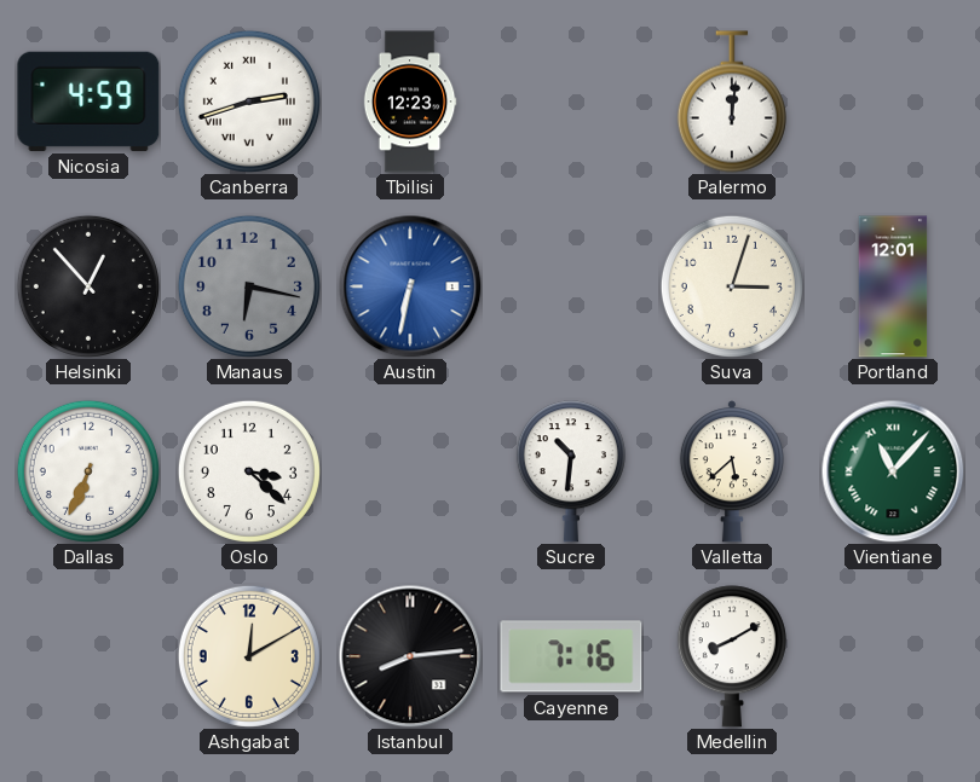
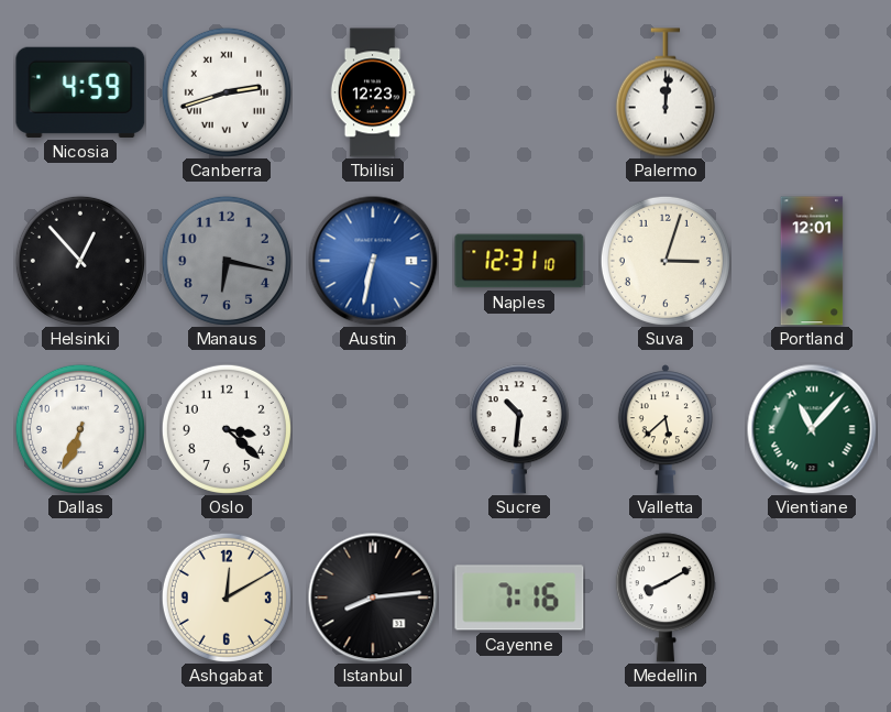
Naples: none -> 12:31 (519, 261)
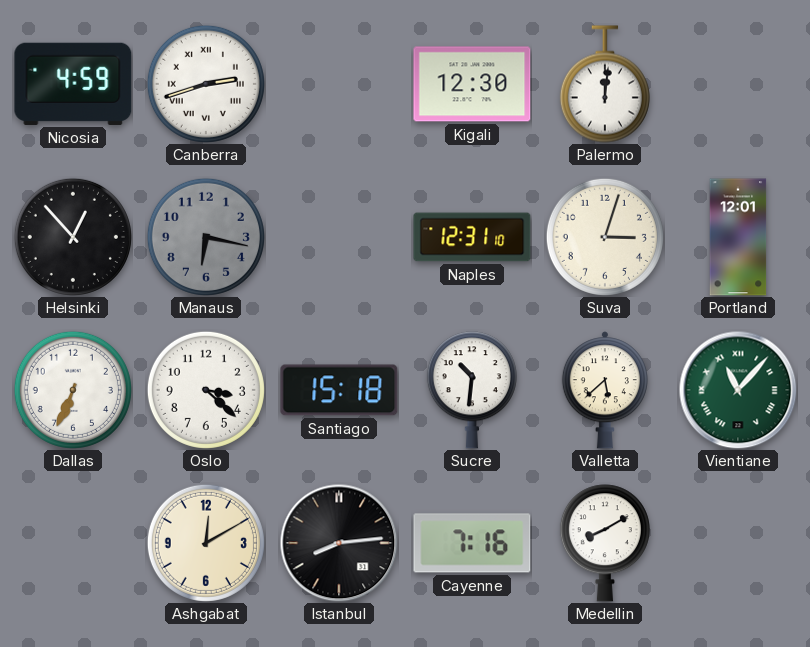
Tbilisi: 12:23 -> none (373, 92)
Kigali: none -> 12:30 (472, 84)
Austin: 6:32 -> none (373, 261)
Santiago: none -> 15:18 (339, 390)
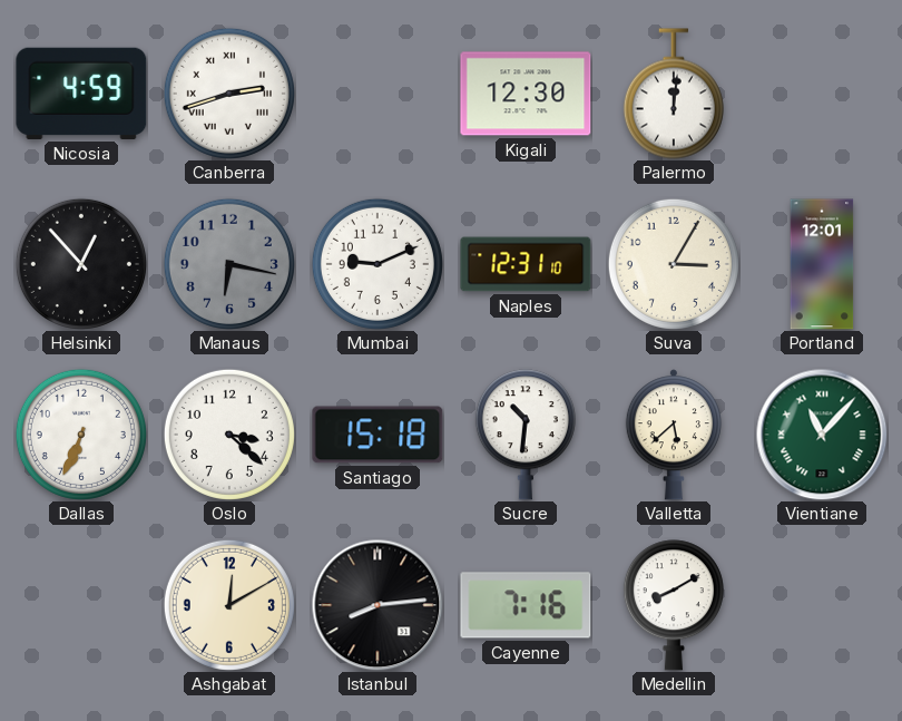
Mumbai: none -> 9:11 (378, 264)
Suva: 3:03 -> 3:05 (674, 264)
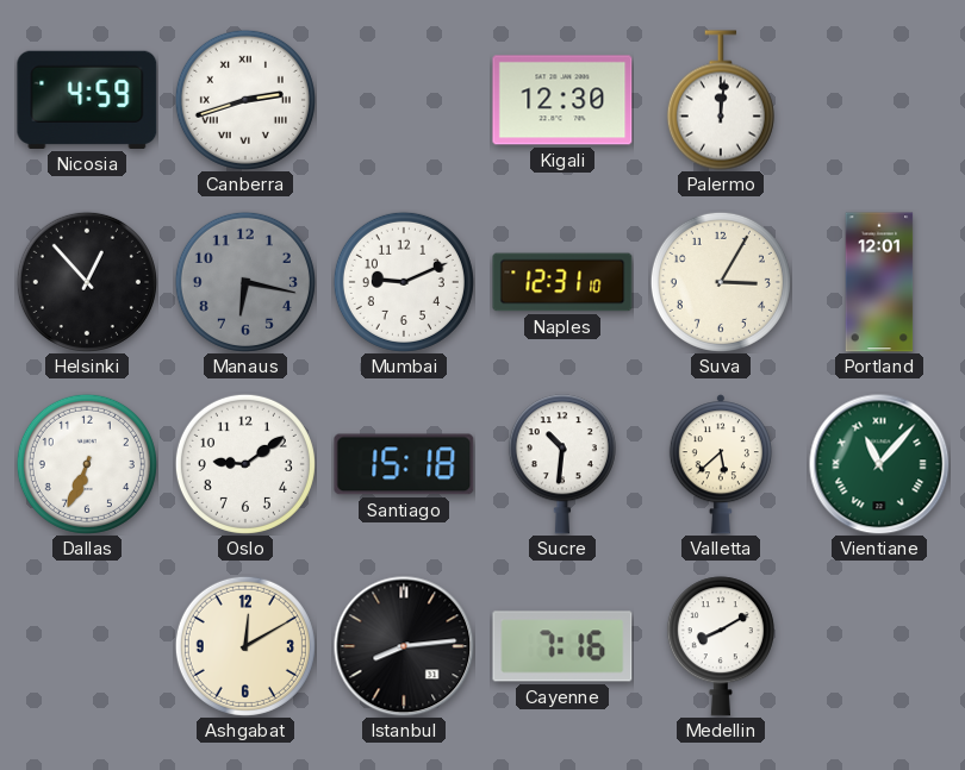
Oslo: 3:22 -> 9:09 (245, 464)
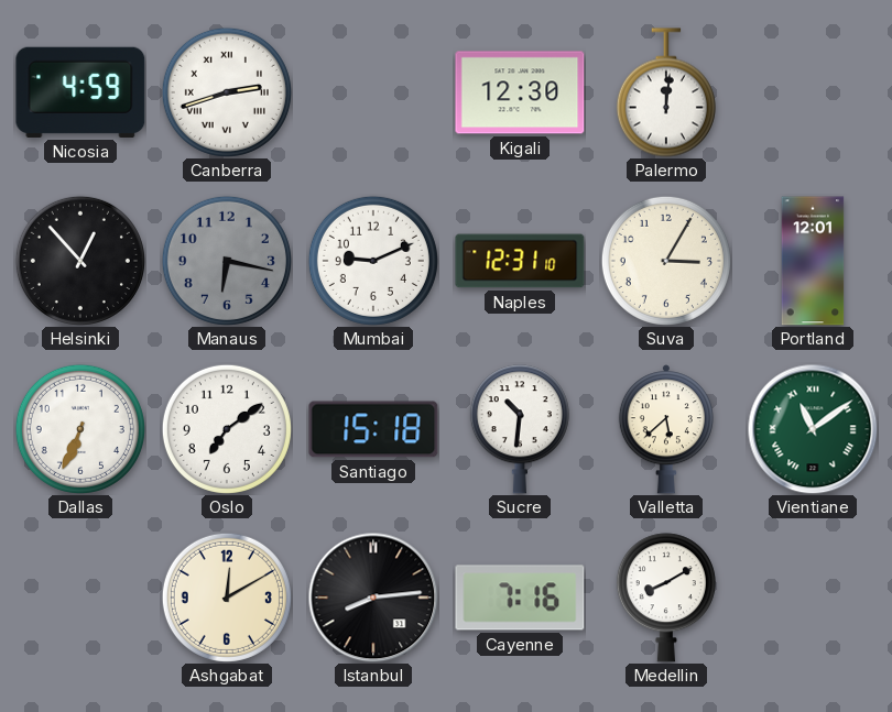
Oslo: 9:09 -> 7:09 (227, 429)
Vientiane: 11:07 -> 11:09 (813, 429)
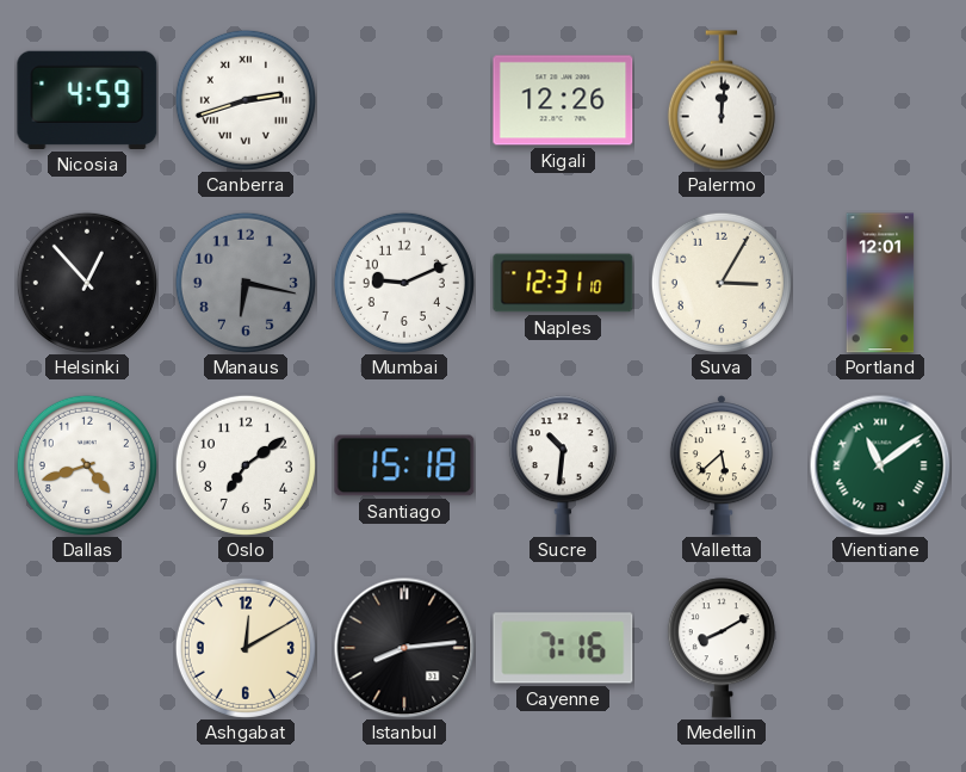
Kigali: 12:30 -> 12:26 (563, 100)
Dallas: 6:34 -> 4:42 (87, 465)
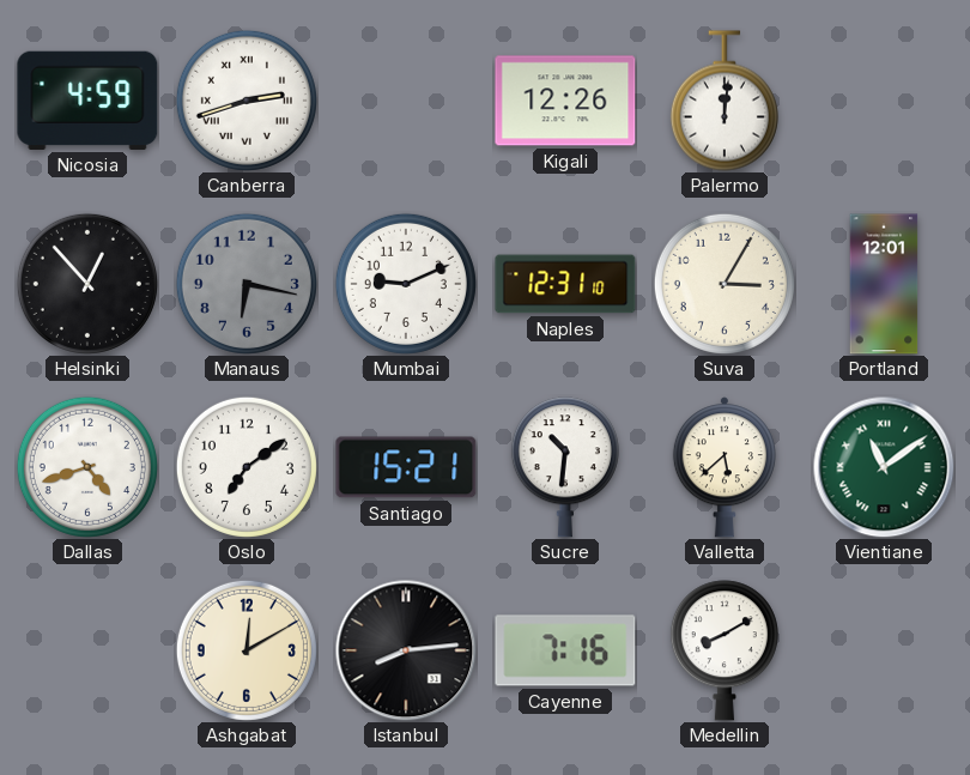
Santiago: 15:18 -> 15:21 (406, 467)
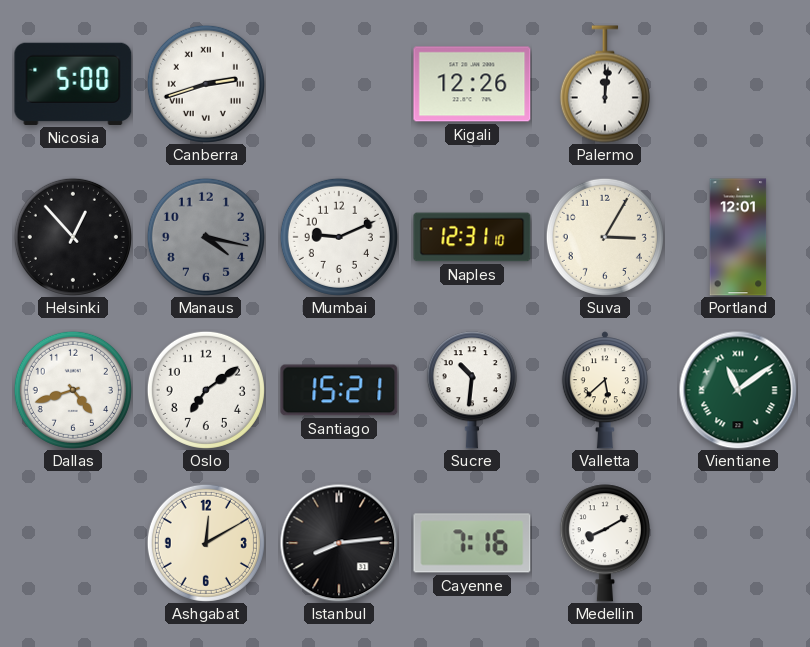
Nicosia: 4:59 -> 5:00 (73, 84)
Manaus: 6:17 -> 4:17 (206, 237)
